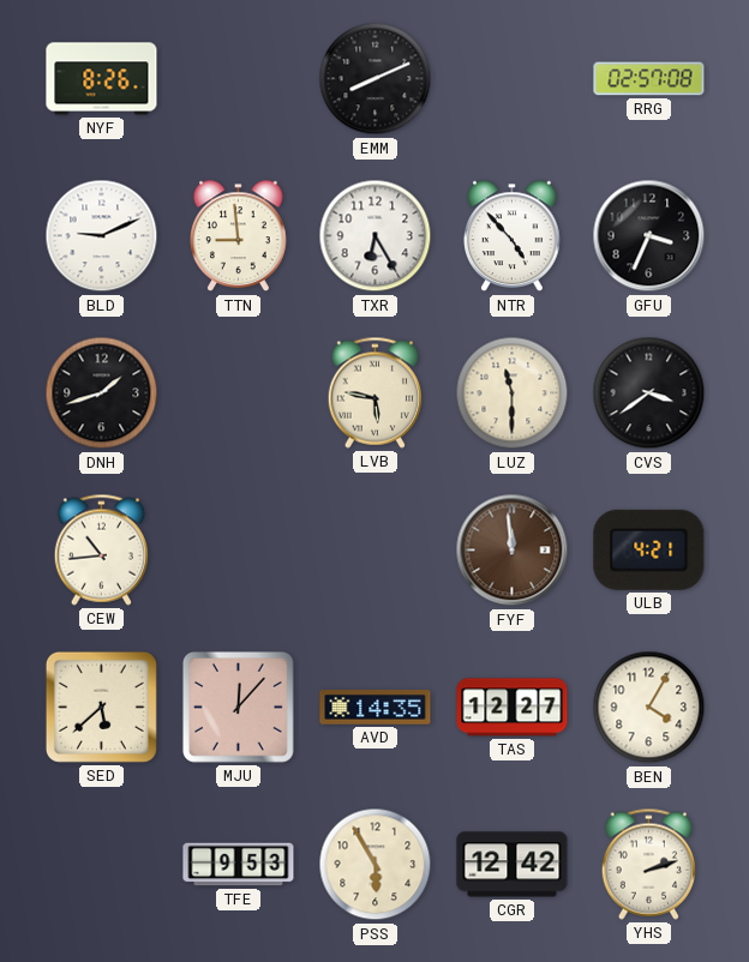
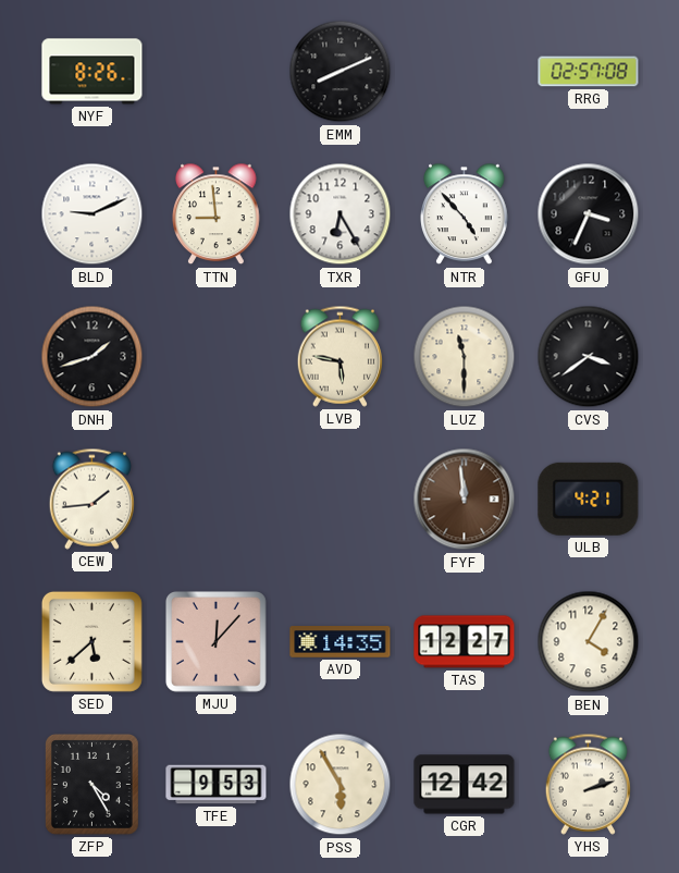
CEW: 10:44 -> 1:44 (91, 499)
ZFP: none -> 4:25 (91, 784)
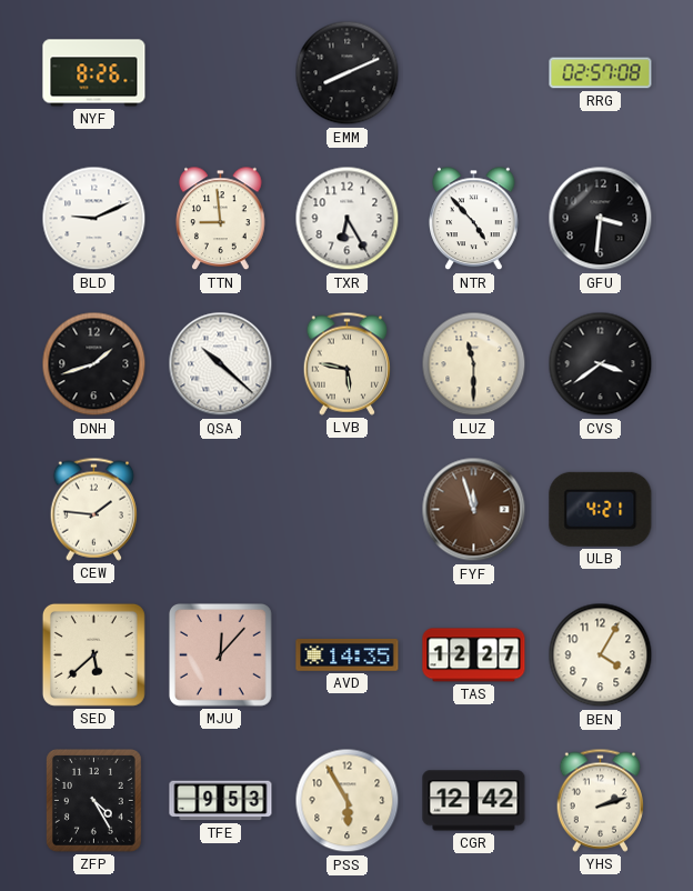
GFU: 3:34 -> 3:31 (601, 219)
QSA: none -> 10:22 (221, 364)
CEW: 1:44 -> 1:46 (93, 509)
FYF: 11:59 -> 11:57 (474, 510)
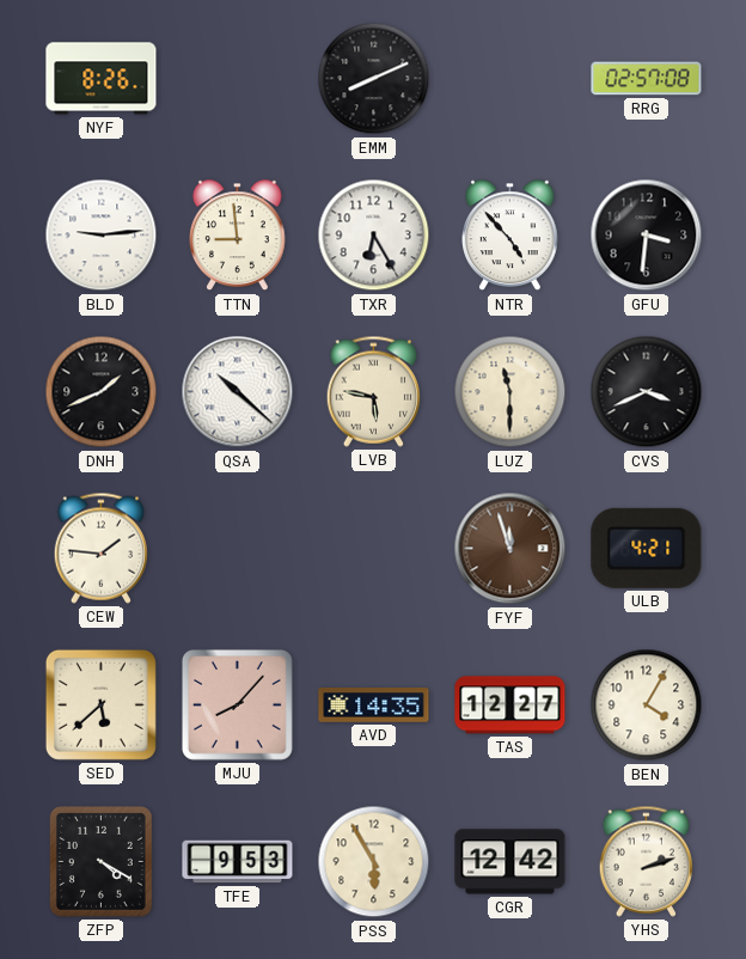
BLD: 9:11 -> 9:14 (102, 236)
DNH: 1:42 -> 1:41 (102, 392)
CVS: 3:39 -> 3:41 (647, 392)
MJU: 12:07 -> 8:07 (237, 704)
ZFP: 4:25 -> 4:20 (100, 861)
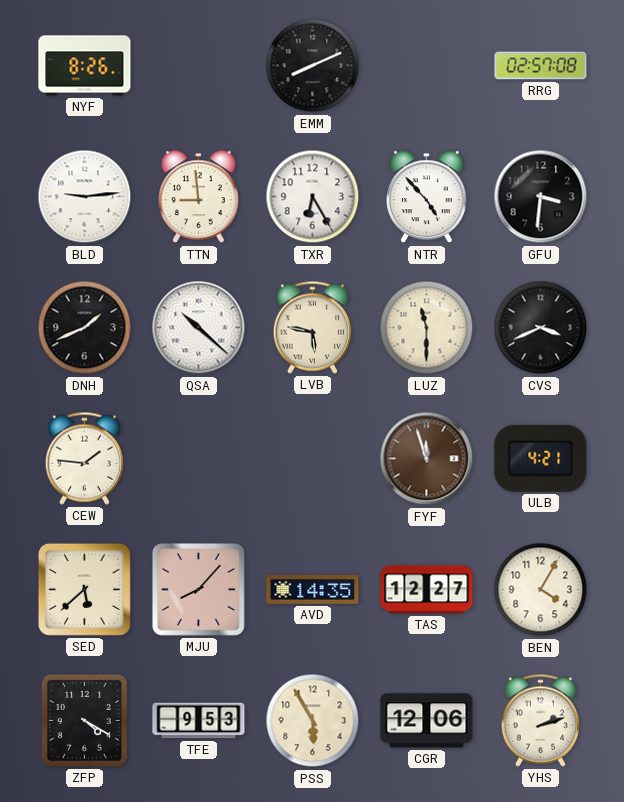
CGR: 12:42 -> 12:06 (427, 721)
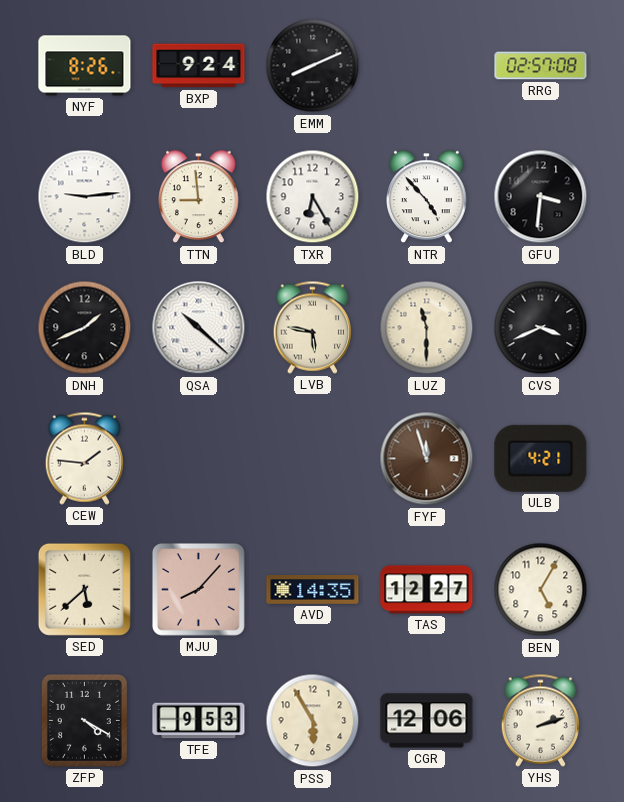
BXP: none -> 9:24 (199, 66)
BEN: 4:05 -> 5:05 (541, 590)
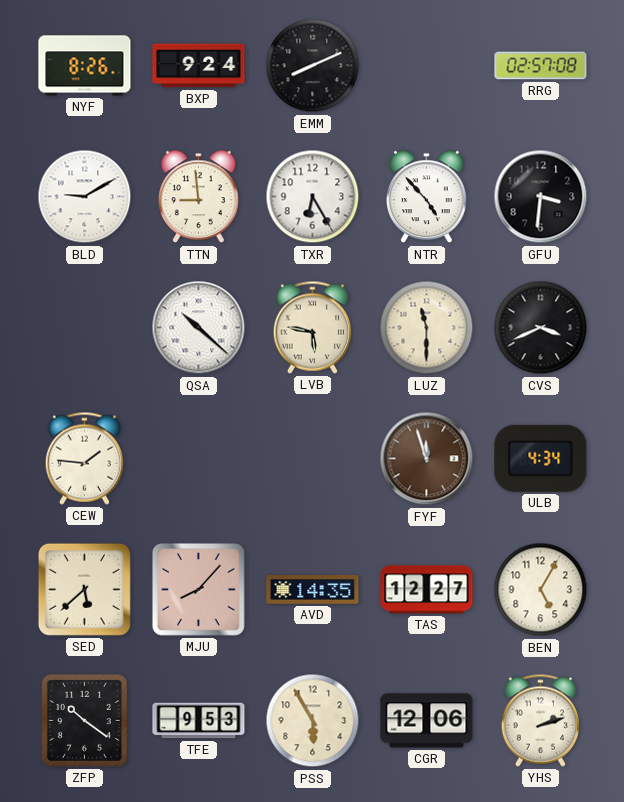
BLD: 9:14 -> 9:10 (85, 197)
DNH: 1:41 -> none (85, 328)
ULB: 4:21 -> 4:34 (541, 458)
ZFP: 4:20 -> 10:21 (84, 720)
